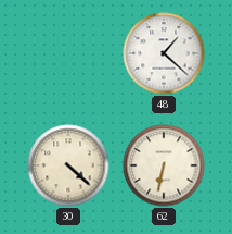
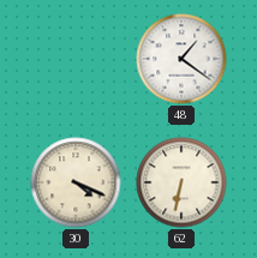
48: 1:22 -> 1:21 (181, 59)
30: 4:22 -> 4:19 (76, 182)
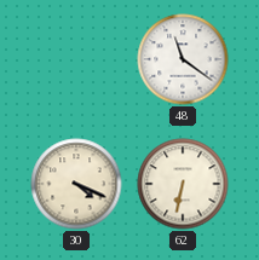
48: 1:21 -> 11:21 (183, 59)
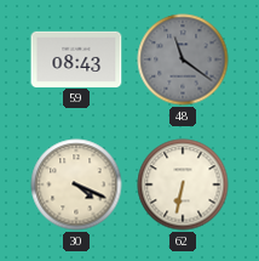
59: none -> 08:43 (76, 58)
48 dial: white -> grey (183, 59)
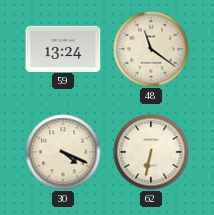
59: 08:43 -> 13:24 (63, 48)
48 dial: grey -> cream (151, 49)
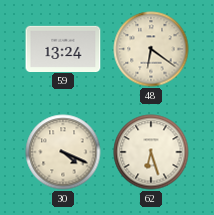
48: 11:21 -> 6:21 (151, 49)
62: 6:32 -> 6:27 (151, 152)
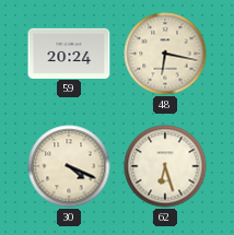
59: 13:24 -> 20:24 (69, 52)
48: 6:21 -> 6:17 (165, 54)
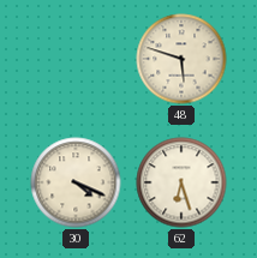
59: 20:24 -> none (69, 52)
48: 6:17 -> 5:48 (181, 59)
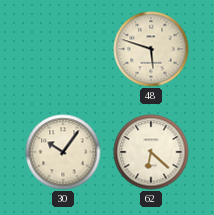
30: 4:19 -> 10:06 (63, 152)
62: 6:27 -> 6:22 (151, 152)
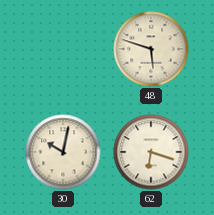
30: 10:06 -> 10:02 (63, 152)
62: 6:22 -> 6:18 (151, 152)
